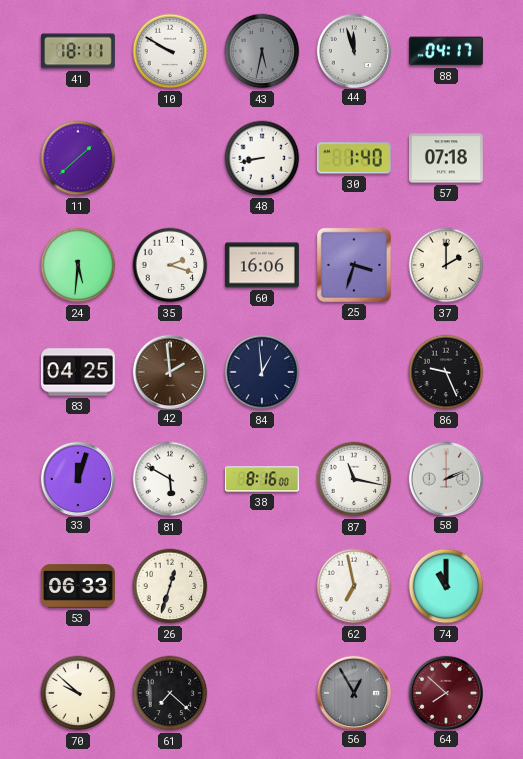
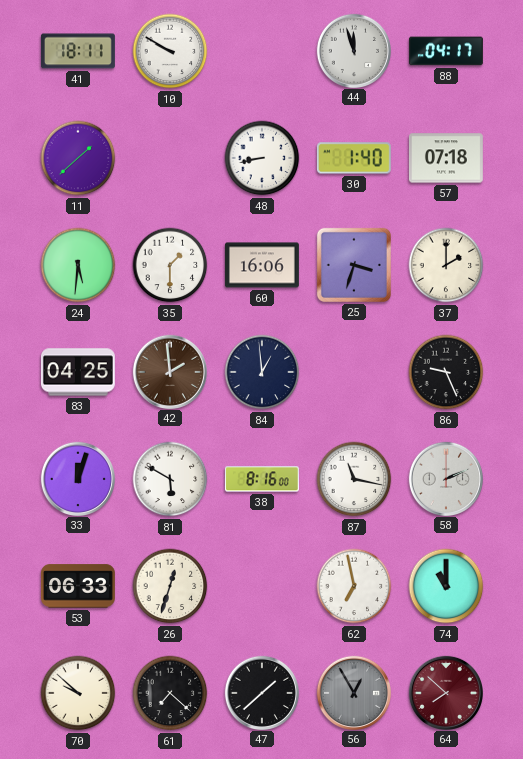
43: 5:32 -> none (262, 51)
35: 2:18 -> 1:30 (170, 265)
47: none -> 1:38 (261, 692)
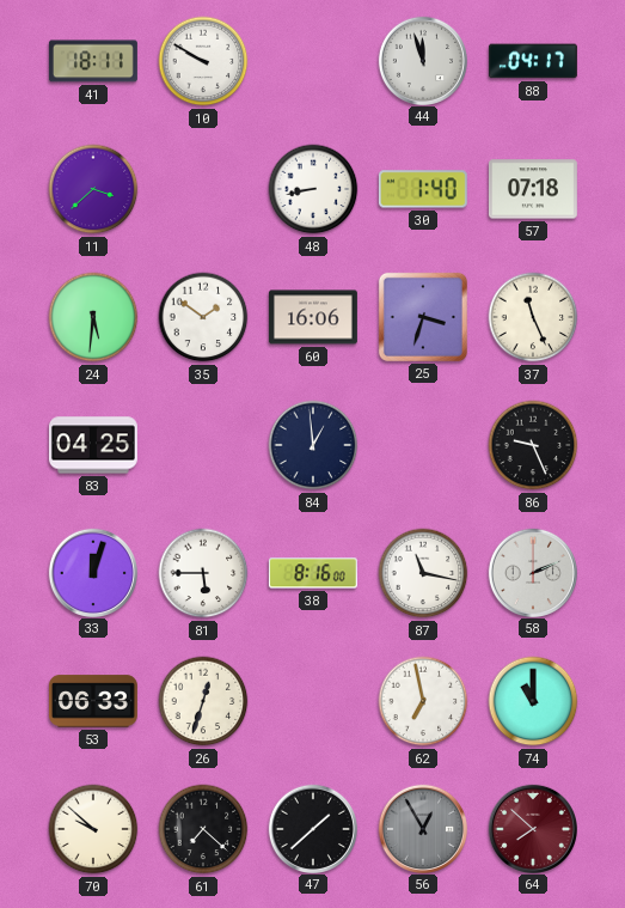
11: 1:38 -> 3:38 (93, 189)
35: 1:30 -> 1:51 (203, 317)
37: 2:00 -> 11:26 (533, 317)
42: 1:59 -> none (169, 371)
81: 5:50 -> 5:45 (203, 573)
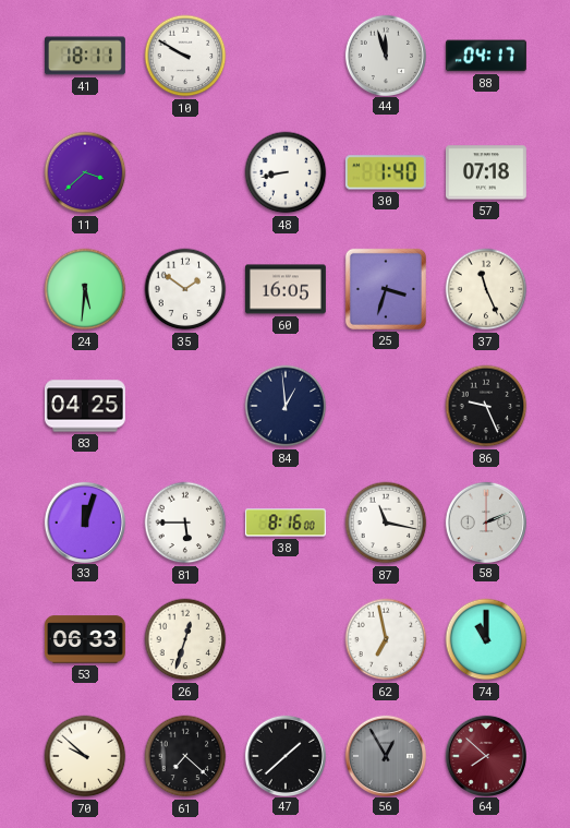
60: 16:06 -> 16:05 (286, 289)
